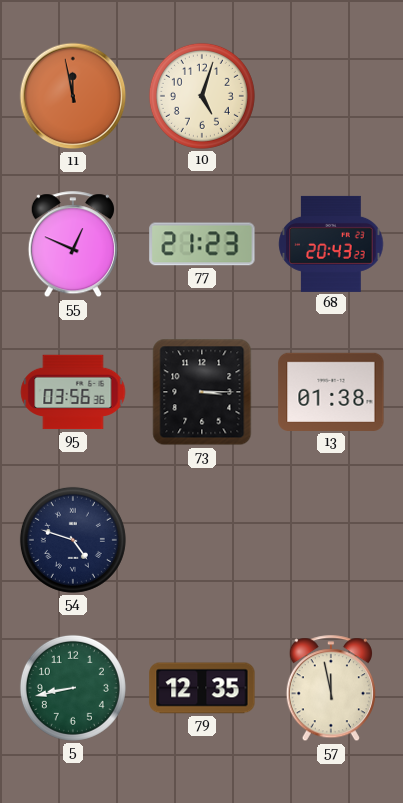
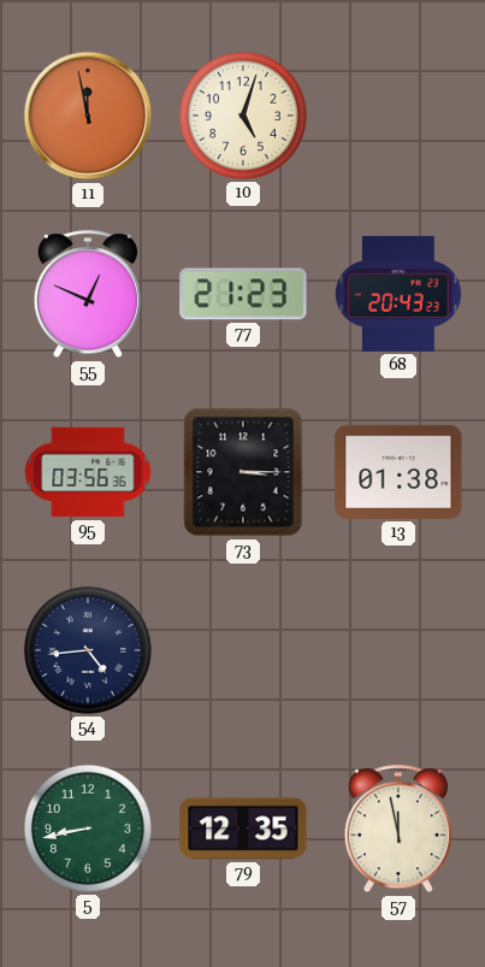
54: 4:48 -> 4:44 (88, 650)
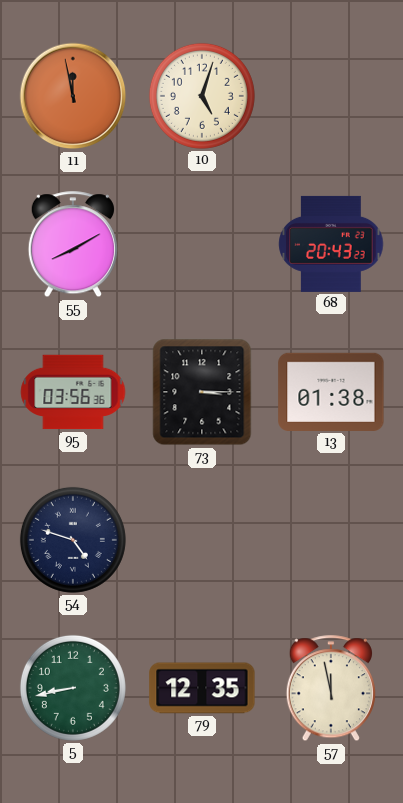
55: 12:49 -> 8:10 (73, 245)
77: 21:23 -> none (243, 294)
54: 4:44 -> 4:48 (73, 540)
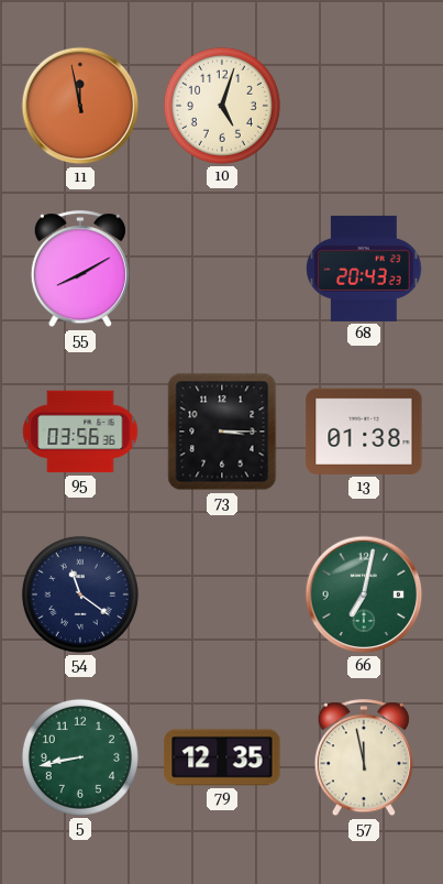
54: 4:48 -> 11:21 (80, 594)
66: none -> 7:02 (364, 594)
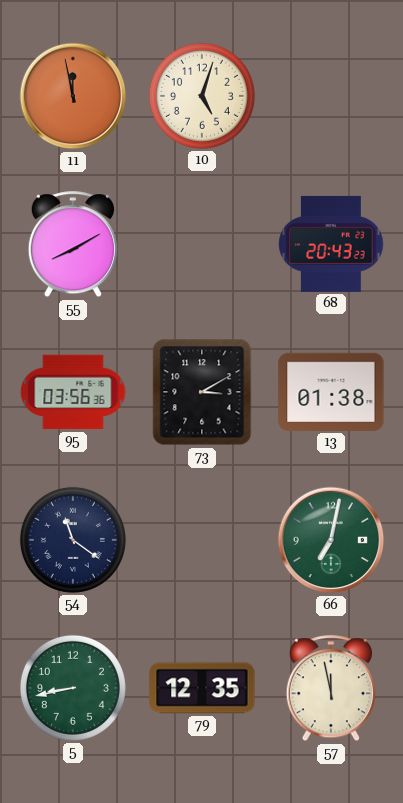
73: 3:15 -> 3:10 (202, 392)
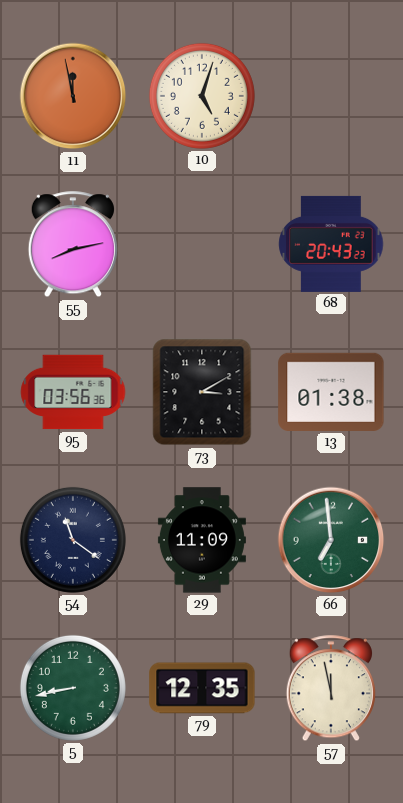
55: 8:10 -> 8:13 (73, 245)
29: none -> 11:09 (202, 540)
66: 7:02 -> 6:59 (331, 540)
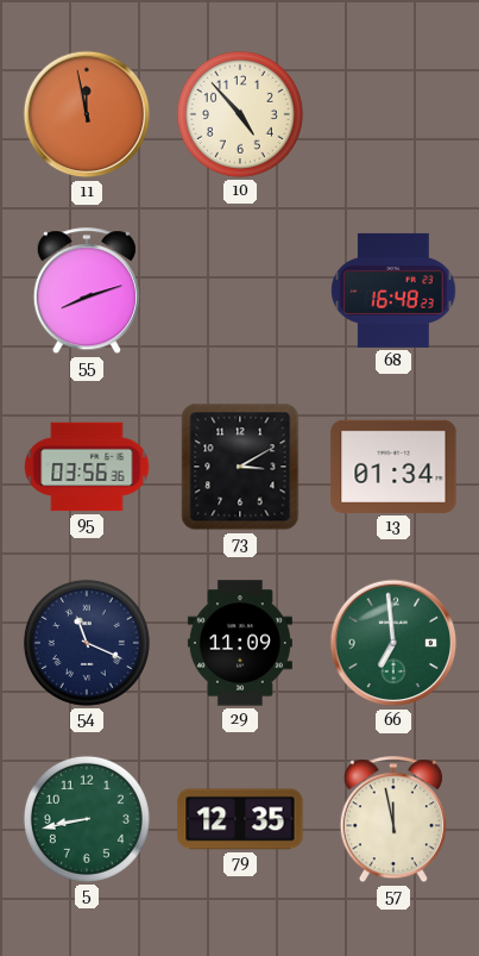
10: 5:03 -> 4:53 (240, 114)
55: 8:13 -> 8:12 (87, 292)
68: 20:43 -> 16:48 (393, 290)
13: 01:38 -> 01:34 (393, 467)
54: 11:21 -> 11:19 (87, 643)
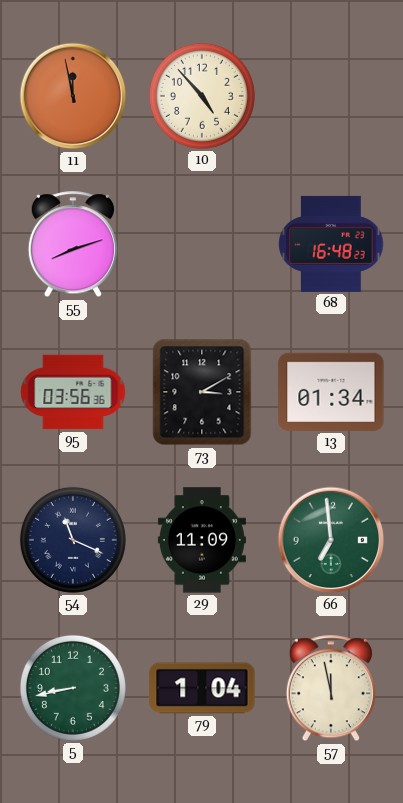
79: 12:35 -> 1:04 (202, 688)
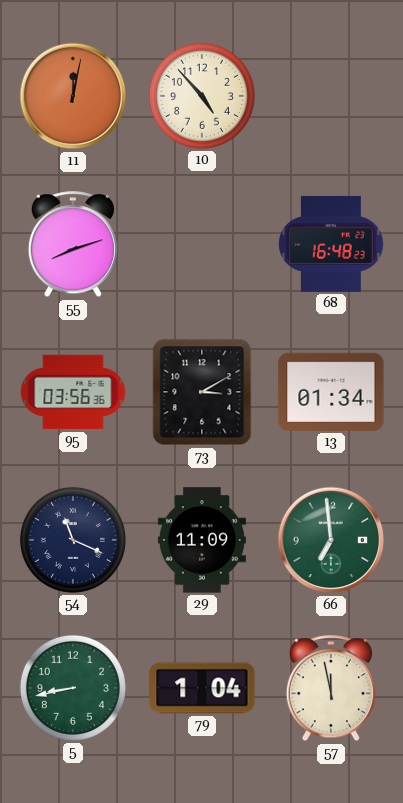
11: 11:58 -> 12:02 (73, 96)
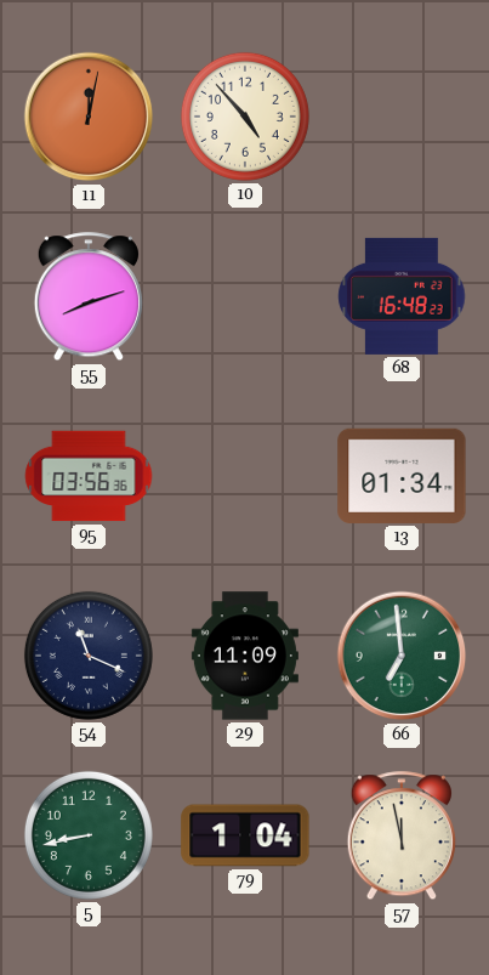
73: 3:10 -> none (202, 392)
